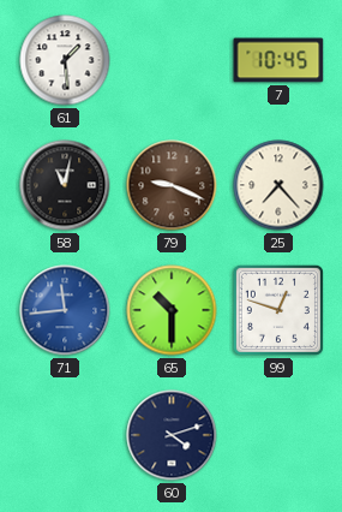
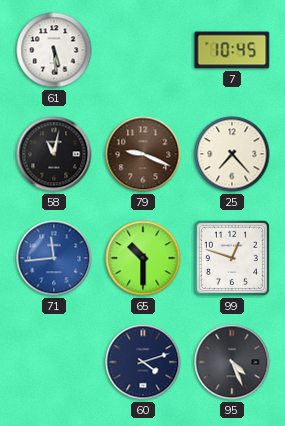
61: 1:29 -> 5:29 (54, 50)
95: none -> 4:26 (232, 362)
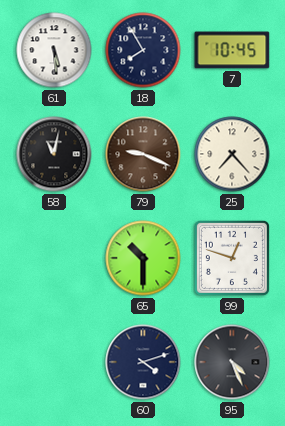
18: none -> 7:55 (143, 50)
71: 11:44 -> none (54, 258)
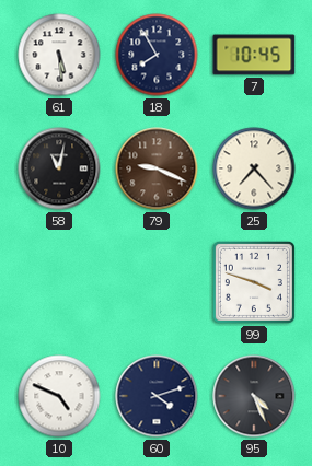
65: 10:30 -> none (143, 258)
99: 12:48 -> 3:48 (254, 282)
10: none -> 4:49 (59, 396)
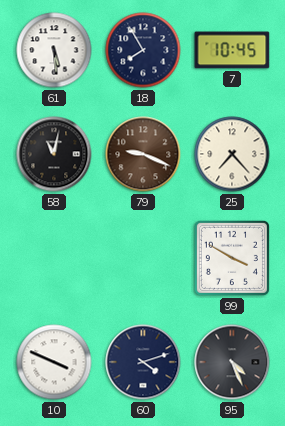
99: 3:48 -> 3:50 (232, 258)
10: 4:49 -> 3:49 (54, 362)
